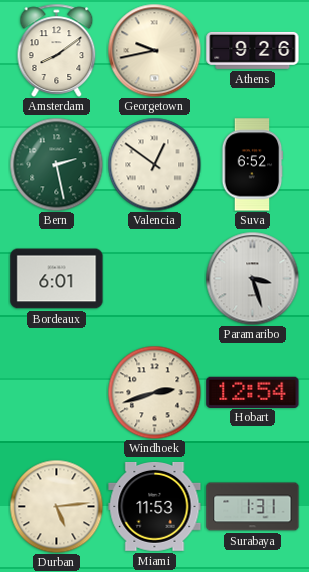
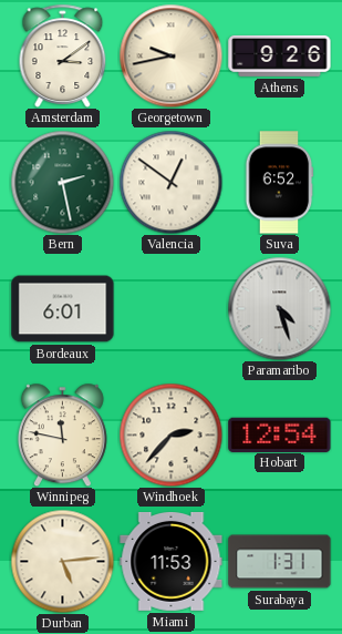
Amsterdam: 8:09 -> 3:09 (63, 55)
Paramaribo: 3:27 -> 4:27 (279, 308)
Winnipeg: none -> 11:47 (62, 434)
Windhoek: 2:42 -> 2:37 (170, 434)
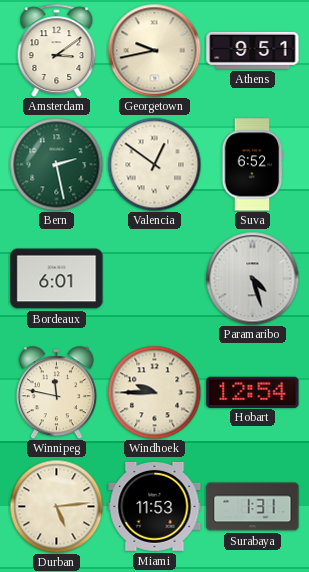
Athens: 9:26 -> 9:51 (253, 50)
Windhoek: 2:37 -> 9:45 (154, 392)
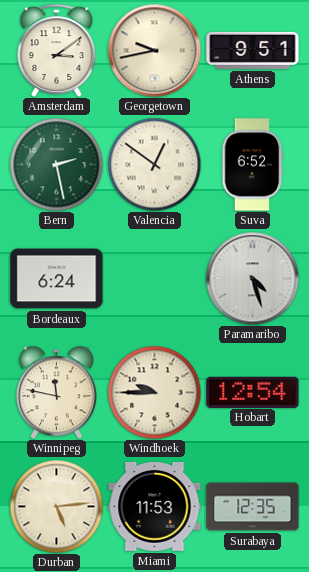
Bordeaux: 6:01 -> 6:24 (57, 279)
Surabaya: 1:31 -> 12:35 (253, 507)
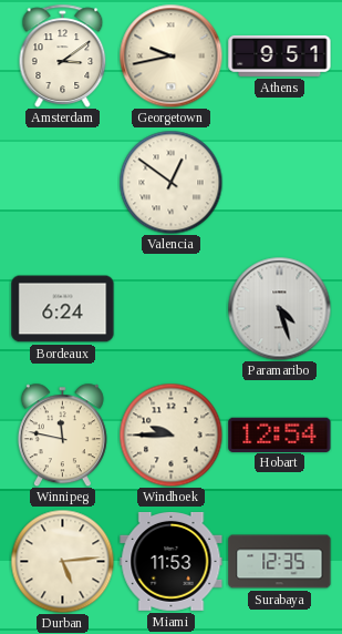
Bern: 2:28 -> none (56, 164)
Suva: 6:52 -> none (252, 165)
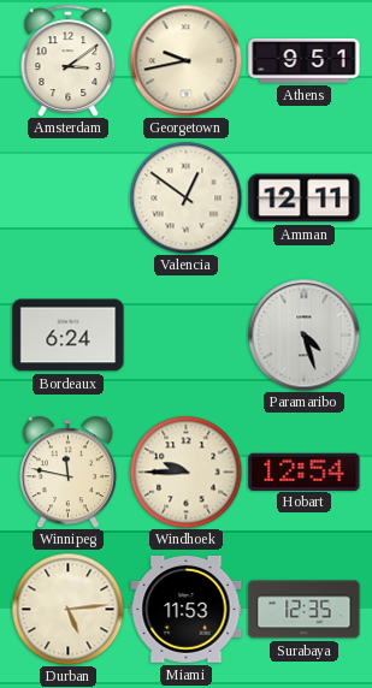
Amman: none -> 12:11 (305, 198)
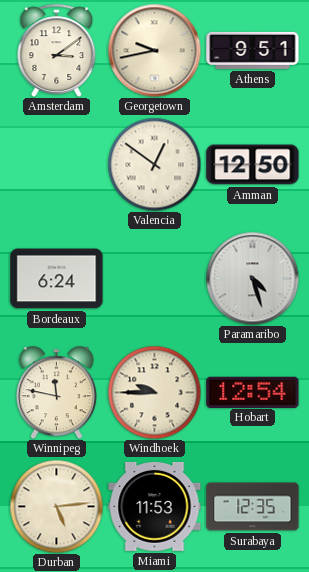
Amman: 12:11 -> 12:50 (253, 165)
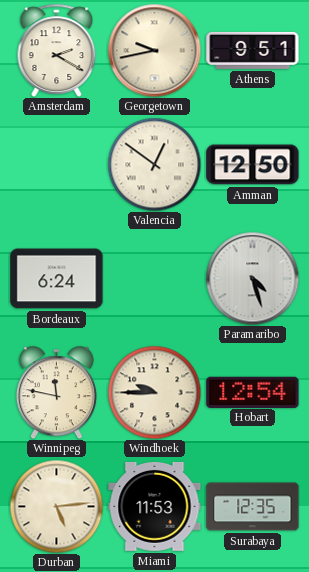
Amsterdam: 3:09 -> 2:20 (57, 50)
